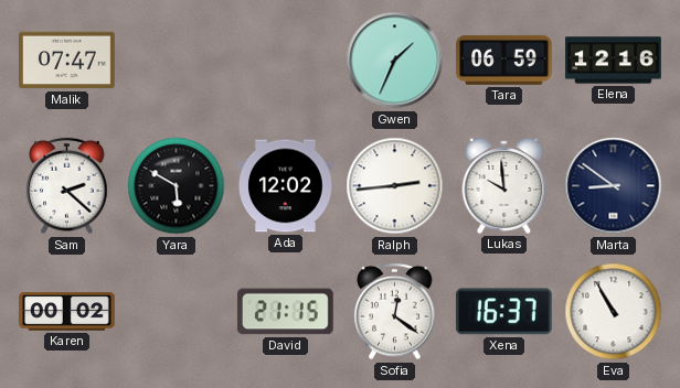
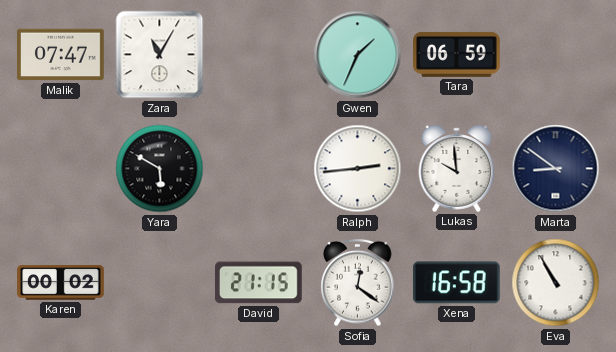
Zara: none -> 11:05 (160, 55)
Elena: 12:16 -> none (614, 61)
Sam: 2:22 -> none (67, 186)
Ada: 12:02 -> none (286, 186)
Xena: 16:37 -> 16:58 (456, 283)
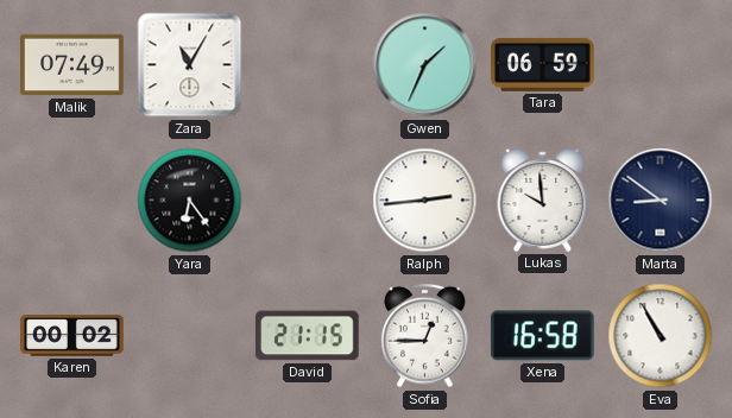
Malik: 07:47 -> 07:49 (72, 65)
Yara: 5:50 -> 6:24 (190, 201)
Sofia: 12:21 -> 12:45 (425, 336)
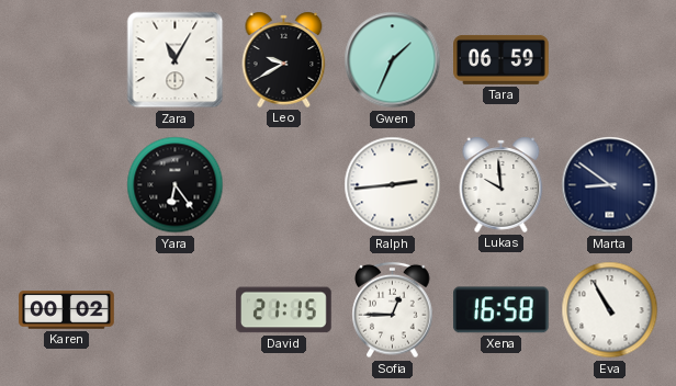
Malik: 07:49 -> none (72, 65)
Leo: none -> 9:40 (284, 59)
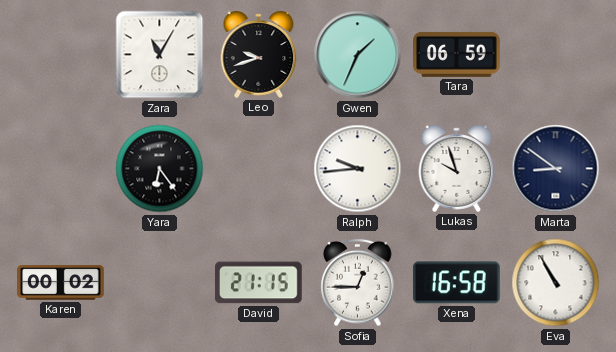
Leo: 9:40 -> 9:42 (259, 54)
Ralph: 2:44 -> 9:44 (358, 169)
Lukas: 9:59 -> 9:57 (457, 168)
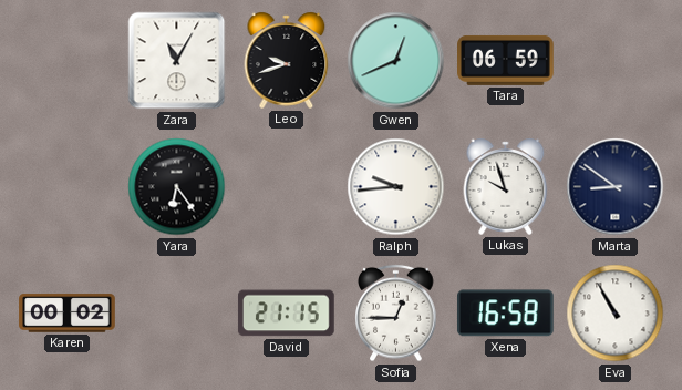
Gwen: 1:34 -> 12:41 (396, 61)
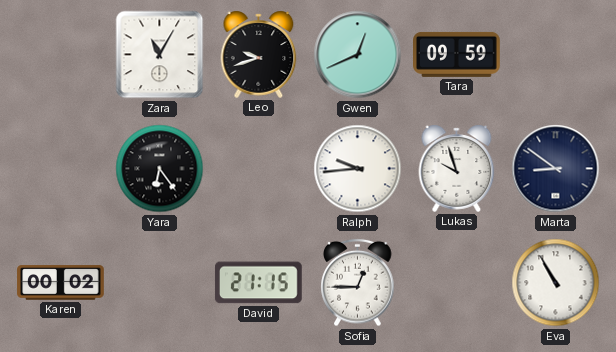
Tara: 06:59 -> 09:59 (457, 54)
Xena: 16:58 -> none (505, 314)
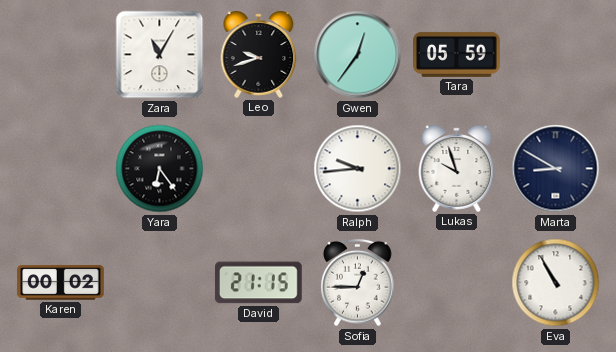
Gwen: 12:41 -> 12:36 (358, 55)
Tara: 09:59 -> 05:59 (457, 54)
Marta: 8:51 -> 8:50 (556, 169)
